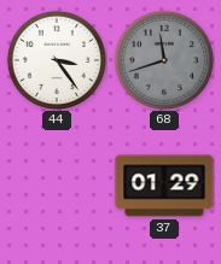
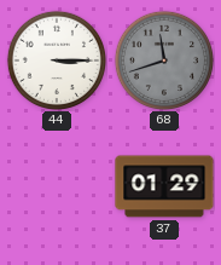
44: 3:24 -> 3:15 (56, 59)
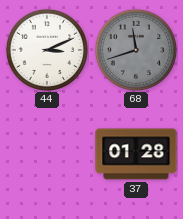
44: 3:15 -> 3:11 (46, 49)
37: 01:29 -> 01:28 (136, 154)
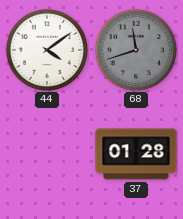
44: 3:11 -> 4:09 (46, 49)
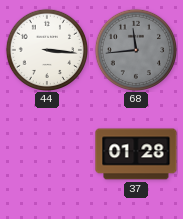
44: 4:09 -> 3:16 (46, 49)
68: 11:42 -> 11:44 (135, 49)
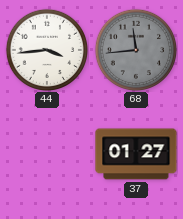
44: 3:16 -> 3:44 (46, 49)
37: 01:28 -> 01:27 (136, 154)
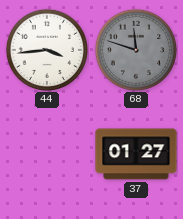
68: 11:44 -> 11:48 (135, 49)
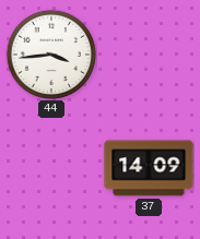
68: 11:48 -> none (135, 49)
37: 01:27 -> 14:09 (149, 168)
